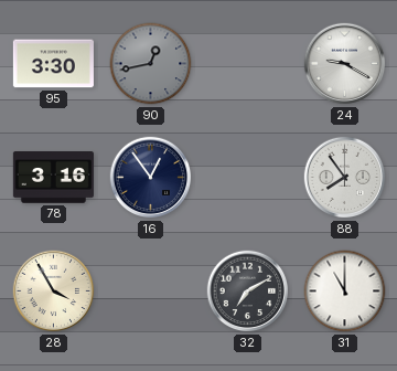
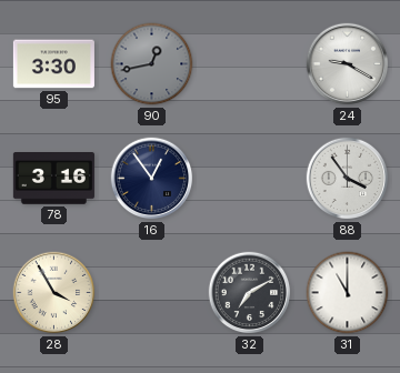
88: 7:54 -> 3:54 (348, 179)
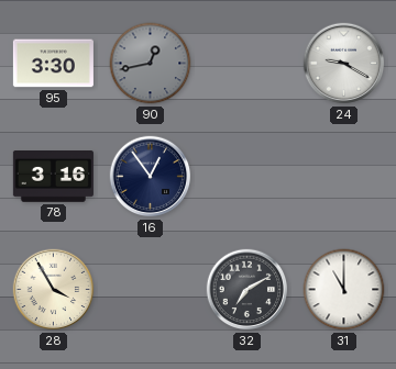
88: 3:54 -> none (348, 179)
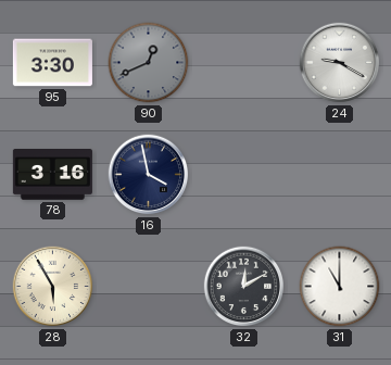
90: 12:43 -> 12:41 (149, 63)
16: 12:54 -> 3:58 (149, 175)
28: 3:55 -> 5:55 (53, 287)
32: 7:10 -> 12:10 (244, 287)
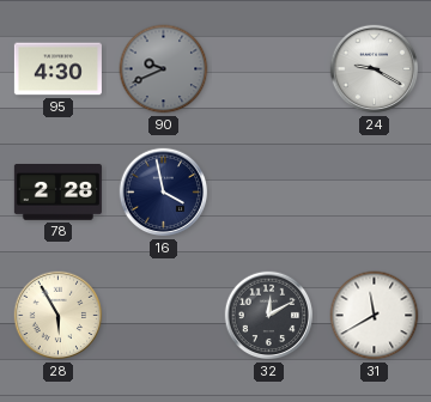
95: 3:30 -> 4:30 (57, 69)
90: 12:41 -> 9:41 (164, 69)
78: 3:16 -> 2:28 (57, 193)
31: 11:00 -> 11:40 (375, 316)
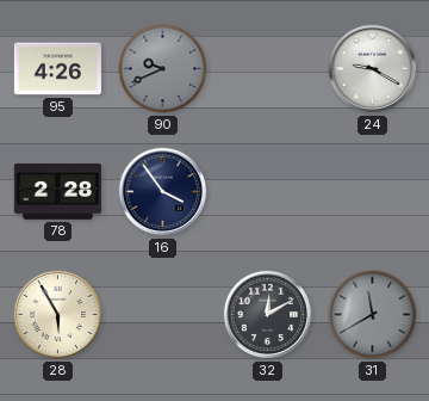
95: 4:30 -> 4:26 (57, 69)
16: 3:58 -> 3:54 (163, 192)
31 dial: white -> grey (373, 315)
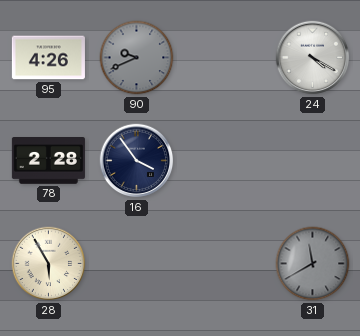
24: 9:20 -> 4:20 (313, 58)
32: 12:10 -> none (268, 315)
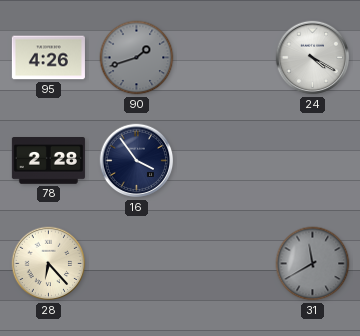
90: 9:41 -> 1:42 (137, 58)
28: 5:55 -> 6:23 (49, 264)
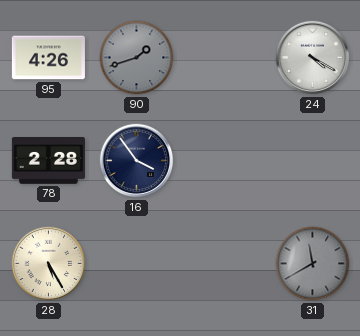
28: 6:23 -> 5:25 (49, 264)
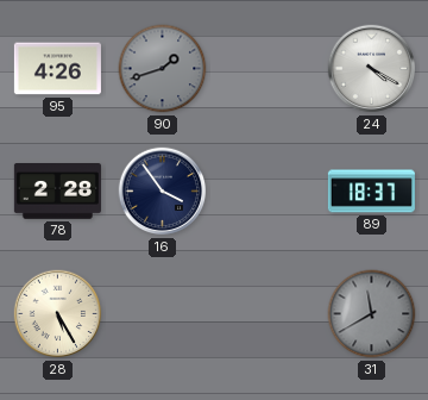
89: none -> 18:37 (371, 192)
